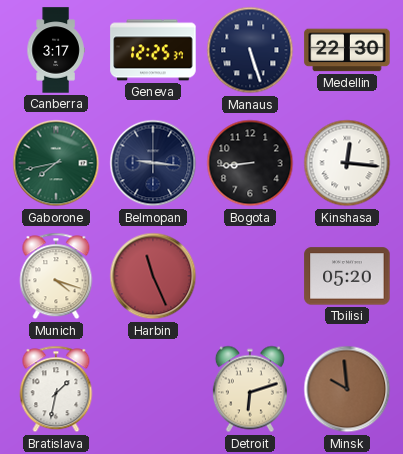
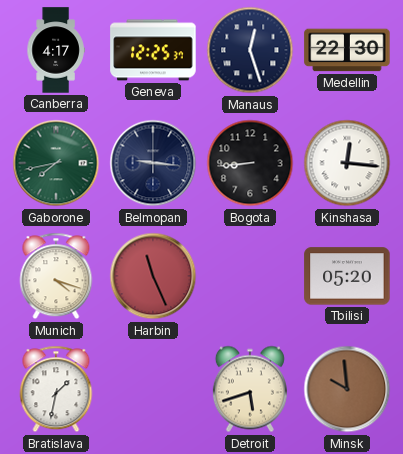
Canberra: 3:17 -> 4:17 (56, 50)
Manaus: 5:27 -> 12:27 (250, 50)
Detroit: 6:12 -> 5:42 (250, 389)
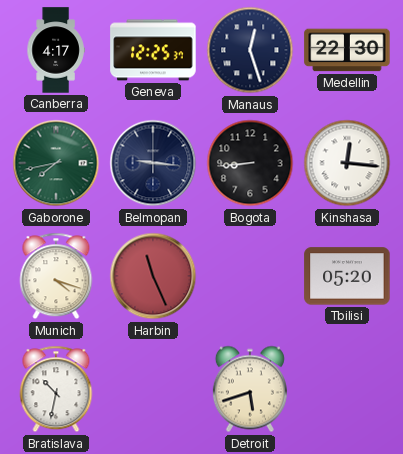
Bratislava: 1:32 -> 10:32 (56, 389)
Minsk: 9:59 -> none (347, 389)
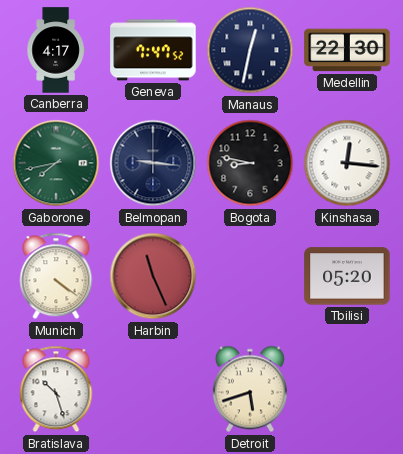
Geneva: 12:25 -> 7:47 (153, 50)
Manaus: 12:27 -> 12:32 (250, 50)
Bogota: 8:44 -> 8:47 (250, 163)
Munich: 4:18 -> 4:21 (56, 276)
Bratislava: 10:32 -> 10:27 (56, 389)
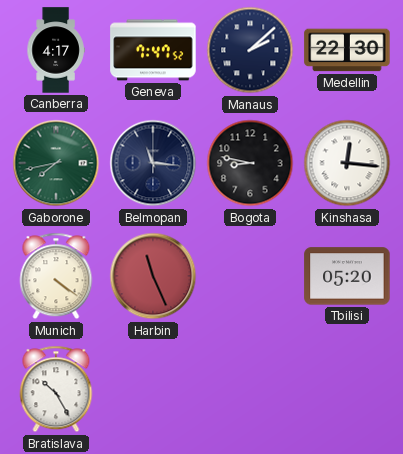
Manaus: 12:32 -> 2:08 (250, 50)
Belmopan: 9:16 -> 11:16 (153, 163)
Bratislava: 10:27 -> 10:25 (56, 389)
Detroit: 5:42 -> none (250, 389)
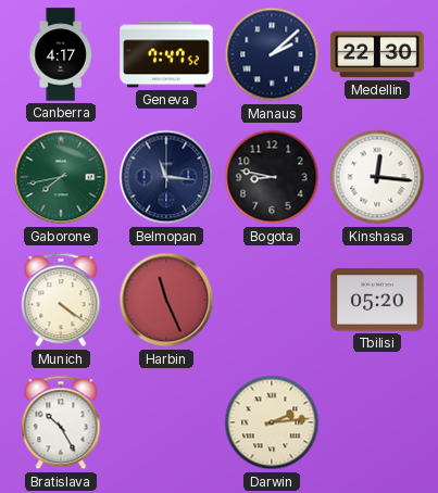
Darwin: none -> 2:14 (272, 422)
